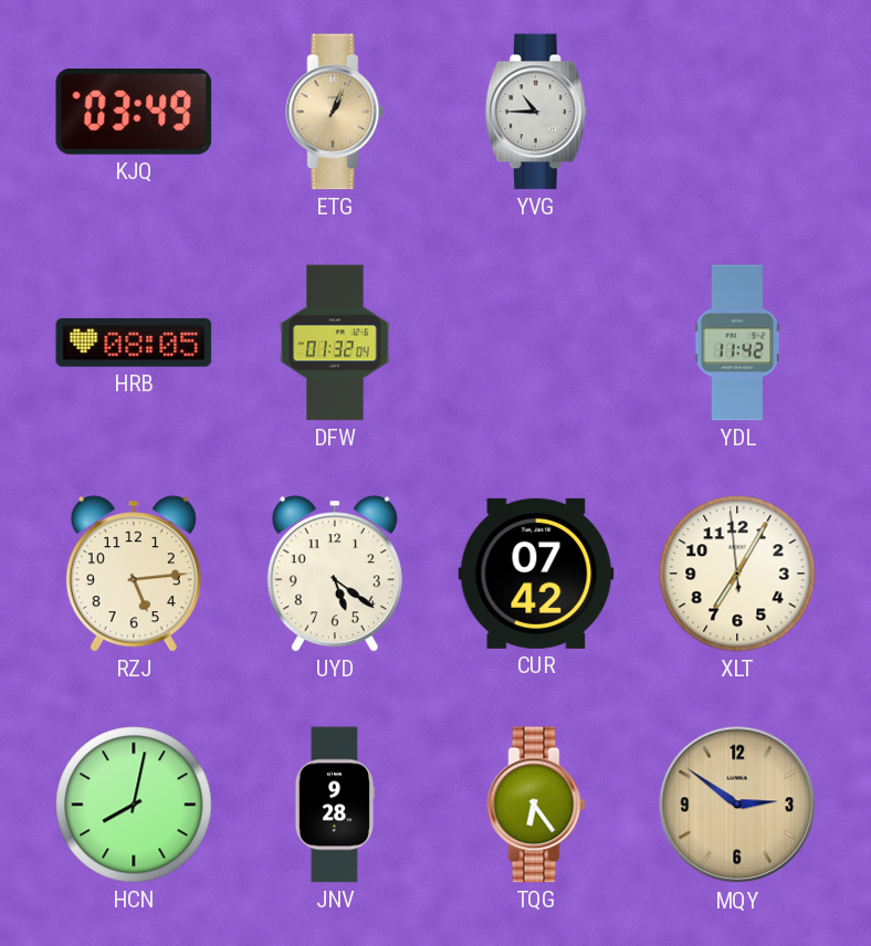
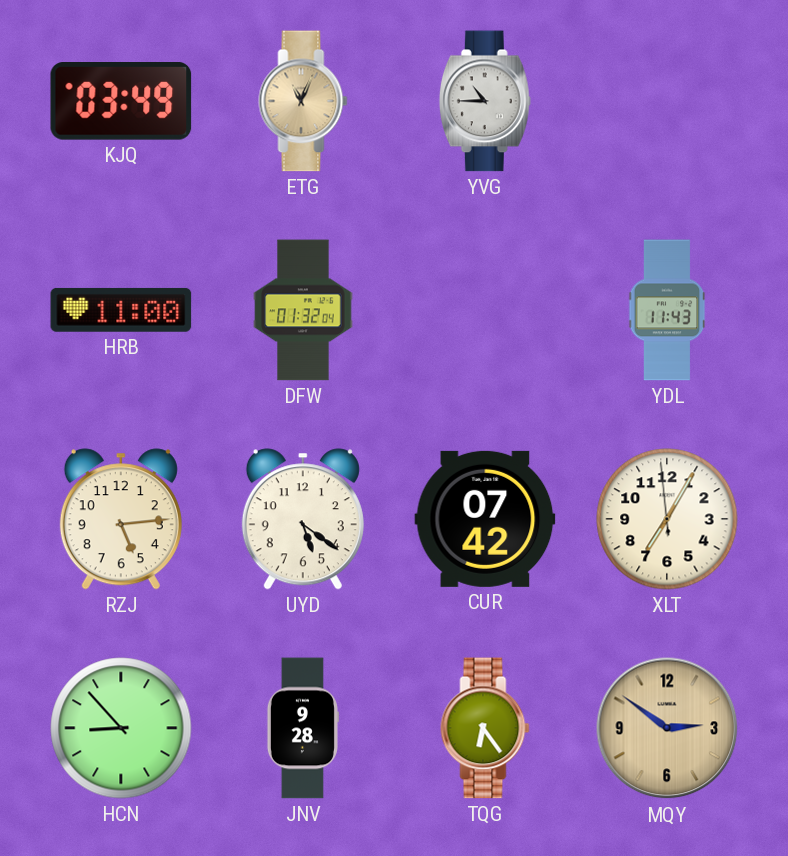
ETG: 1:04 -> 11:04 (303, 101)
HRB: 08:05 -> 11:00 (121, 310)
YDL: 11:42 -> 11:43 (667, 310)
HCN: 8:02 -> 8:53 (121, 728)
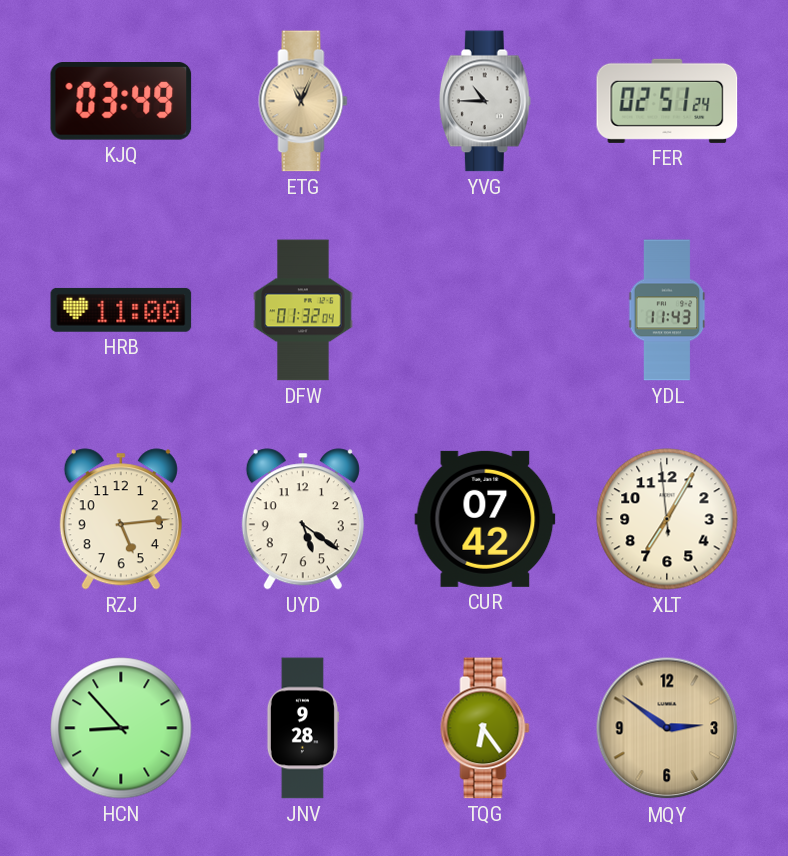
FER: none -> 02:51 (667, 101)
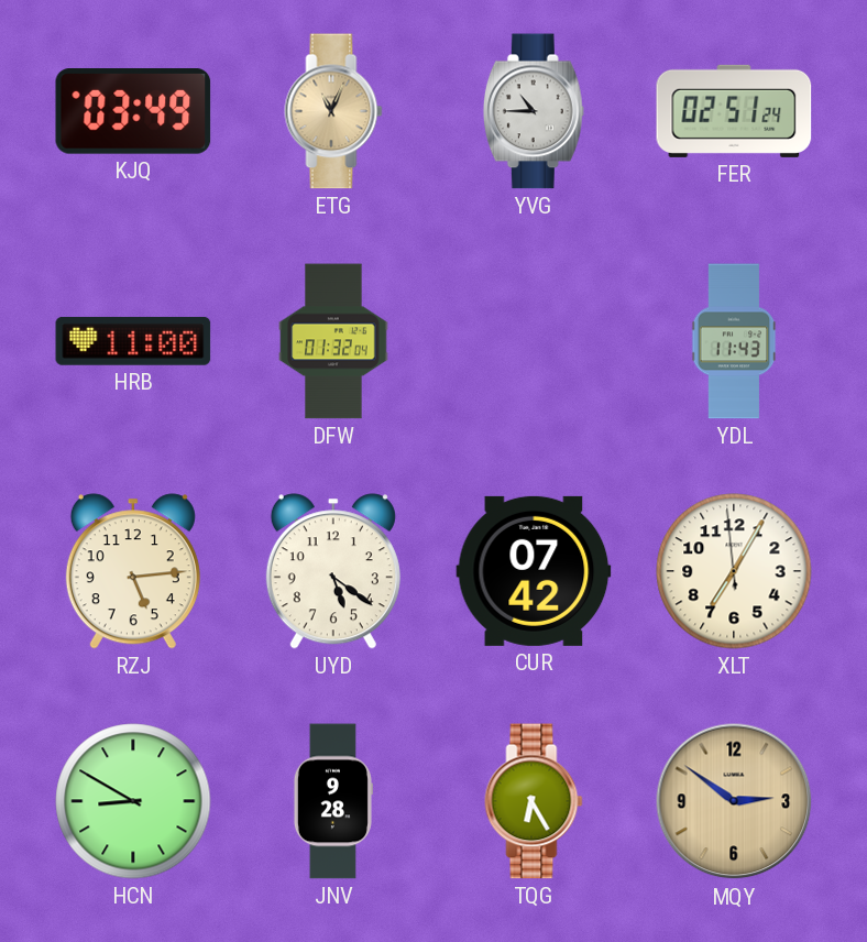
HCN: 8:53 -> 8:50 (133, 801)
TQG: 6:24 -> 6:25 (534, 801)
